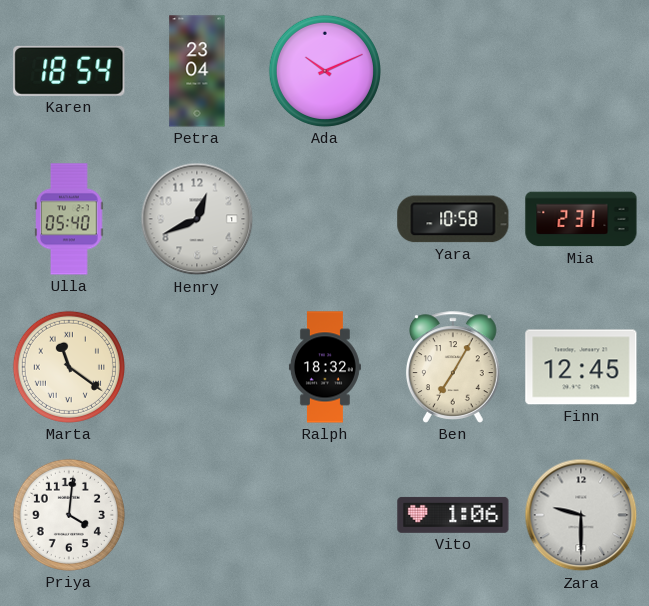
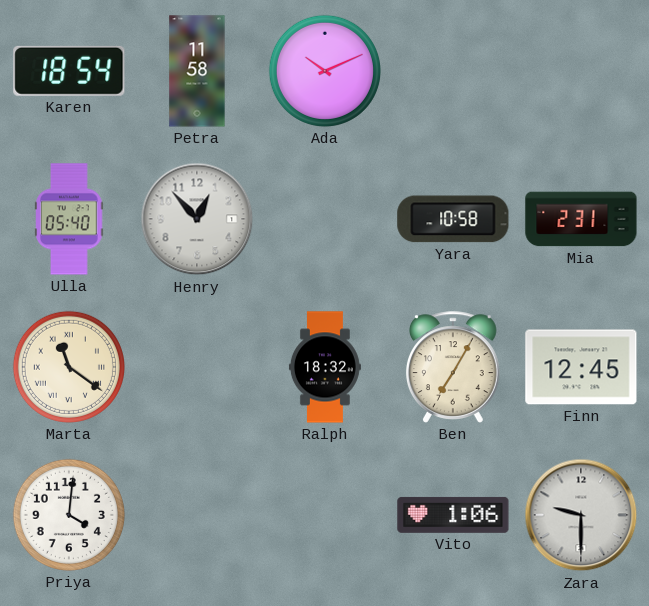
Petra: 23:04 -> 11:58 (197, 71)
Henry: 12:41 -> 12:53 (197, 219)
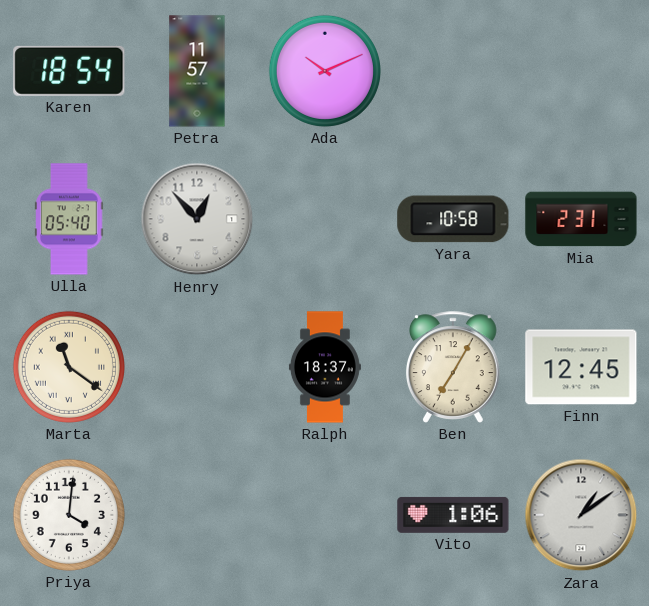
Petra: 11:58 -> 11:57 (197, 71)
Ralph: 18:32 -> 18:37 (325, 367)
Zara: 9:30 -> 1:09 (581, 515)
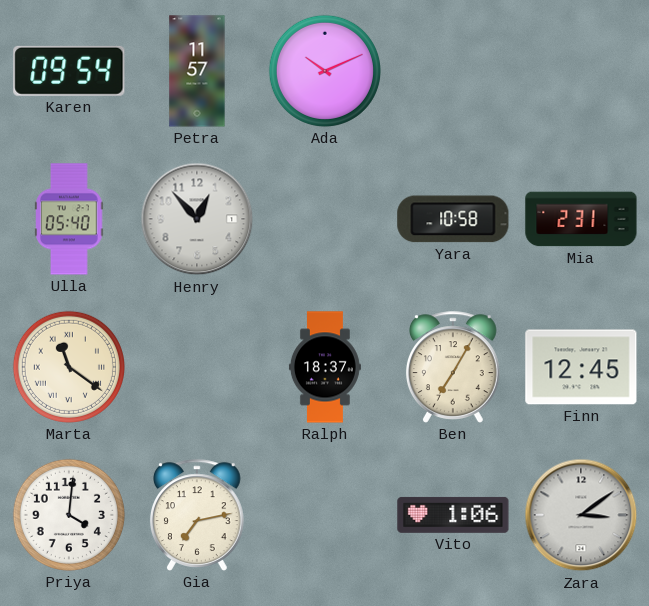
Karen: 18:54 -> 09:54 (69, 71)
Gia: none -> 7:13 (197, 515)
Zara: 1:09 -> 3:09 (581, 515)
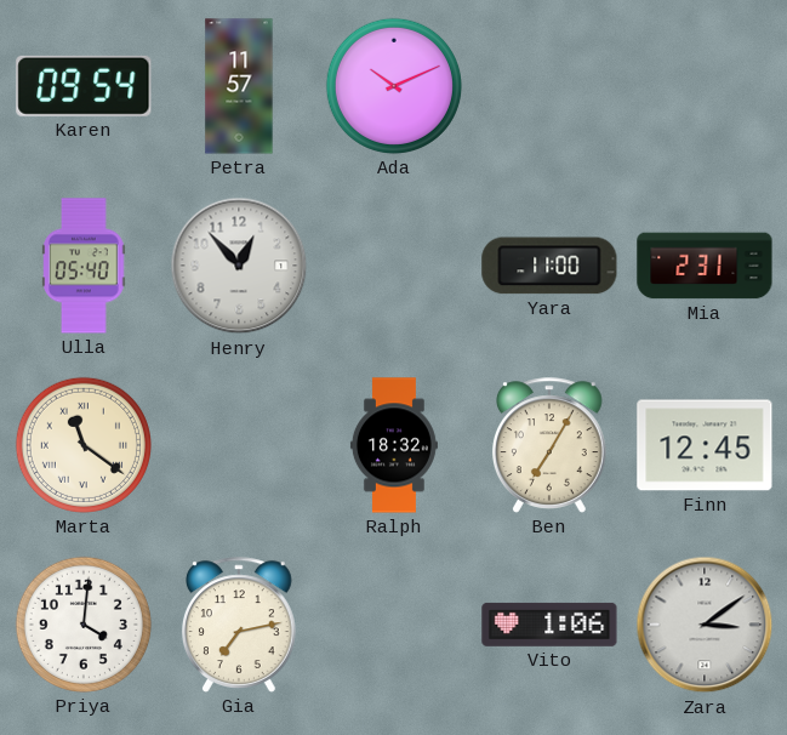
Yara: 10:58 -> 11:00 (549, 266)
Ralph: 18:37 -> 18:32 (394, 445)
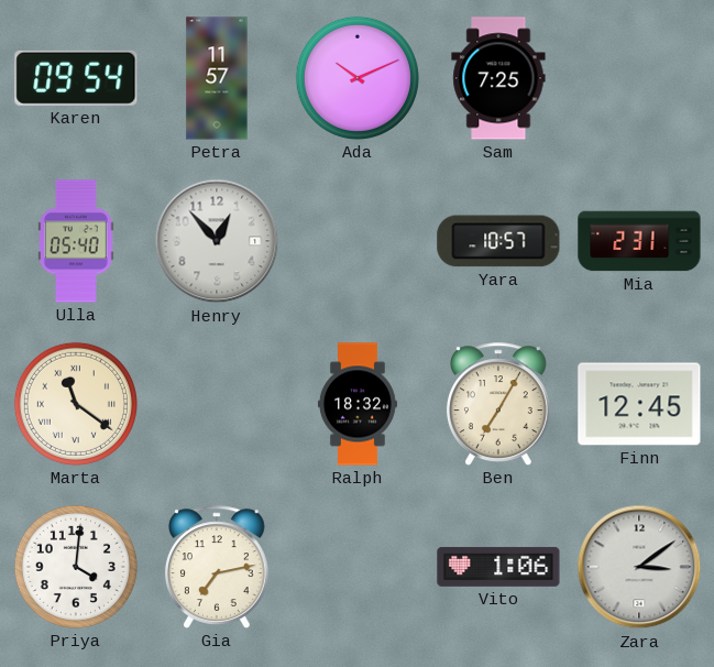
Sam: none -> 7:25 (498, 78)
Yara: 11:00 -> 10:57 (498, 241)
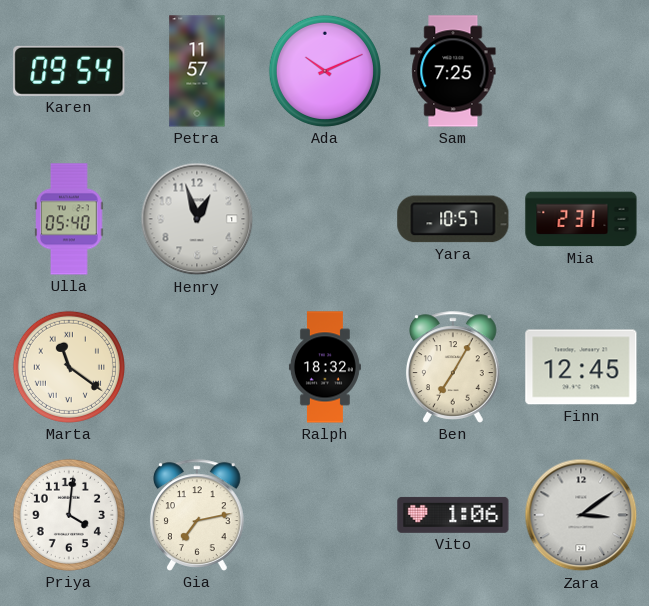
Henry: 12:53 -> 12:57 (197, 219)
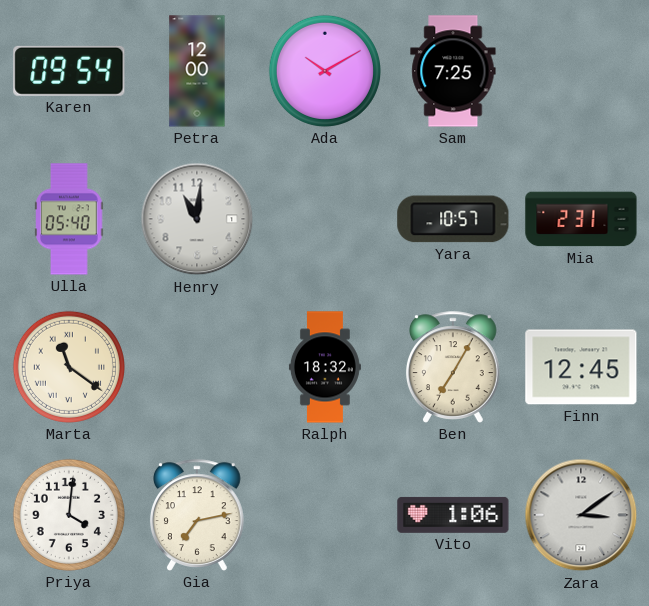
Petra: 11:57 -> 12:00 (197, 71)
Ada: 10:11 -> 10:10 (325, 71)
Henry: 12:57 -> 11:01 (197, 219)
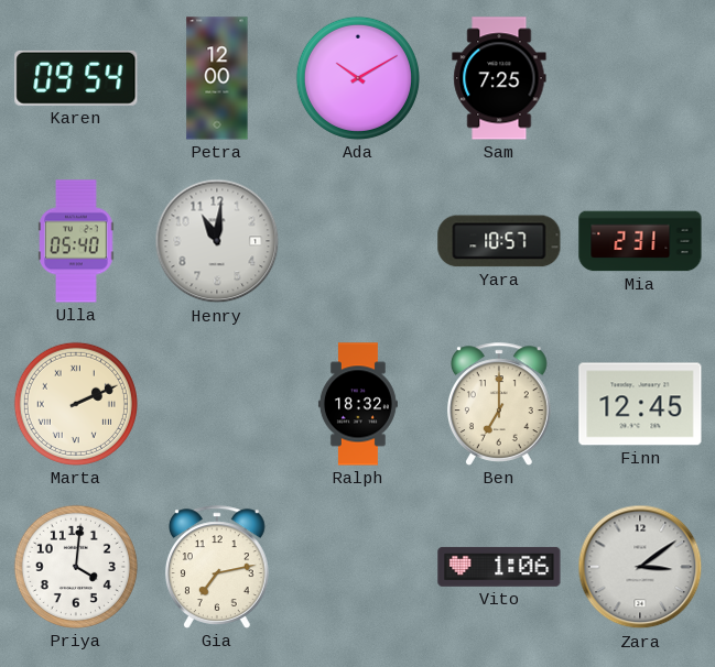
Marta: 11:21 -> 2:11 (76, 404)
Ben: 7:05 -> 7:00 (499, 404)
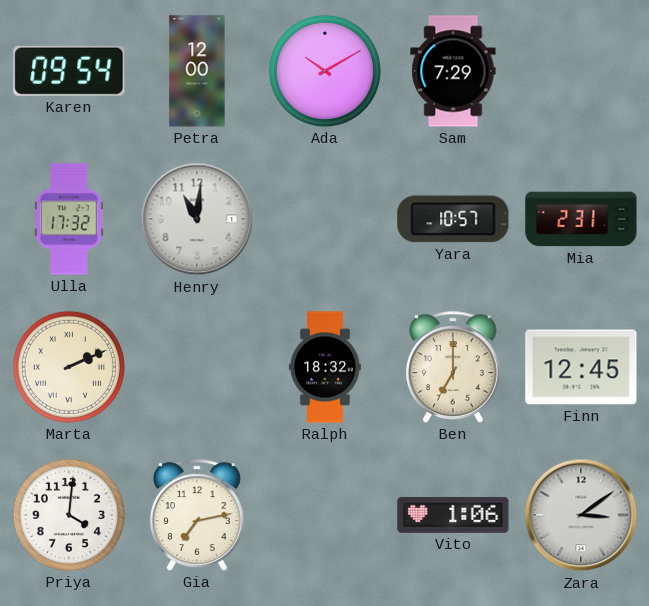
Sam: 7:25 -> 7:29 (453, 71)
Ulla: 05:40 -> 17:32 (69, 219)
